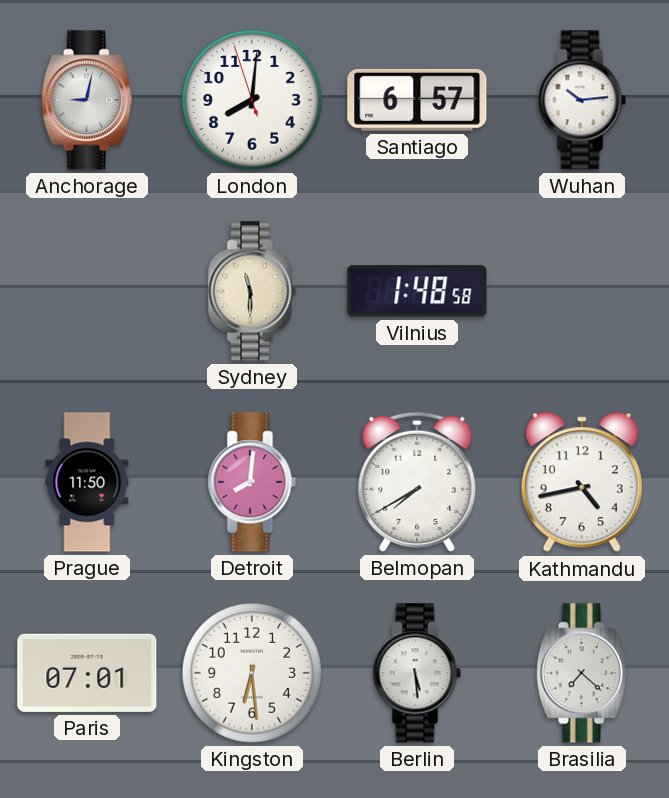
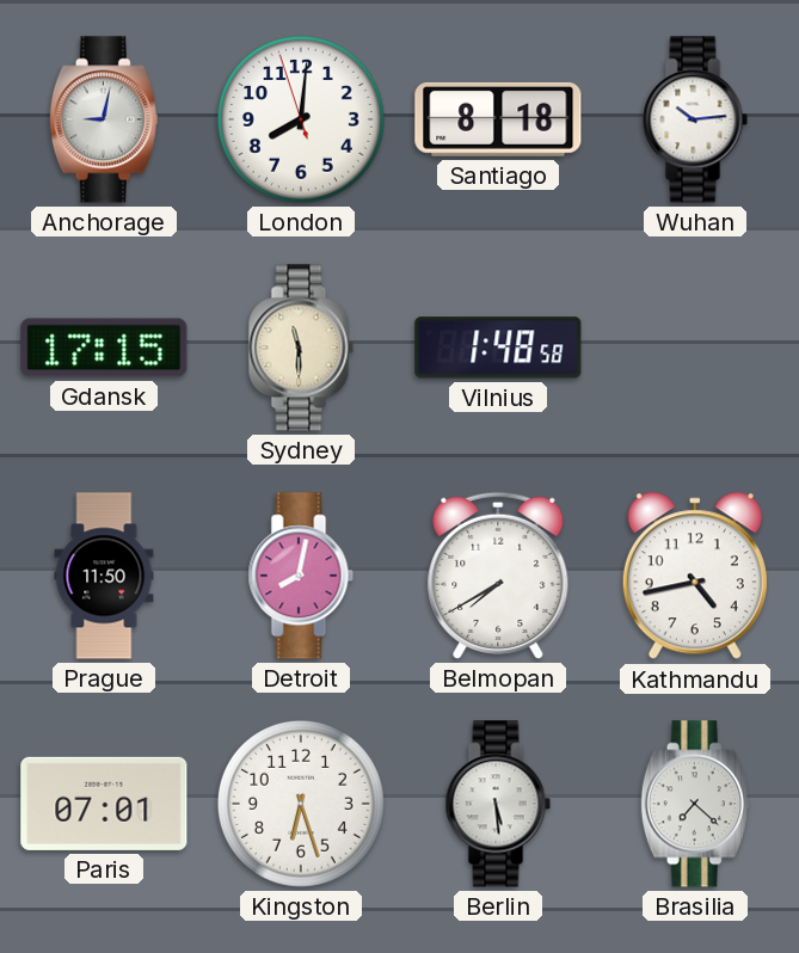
Santiago: 6:57 -> 8:18 (498, 119)
Gdansk: none -> 17:15 (104, 348)
Detroit: 8:01 -> 8:02 (301, 576)
Kingston: 6:29 -> 6:27 (301, 804)
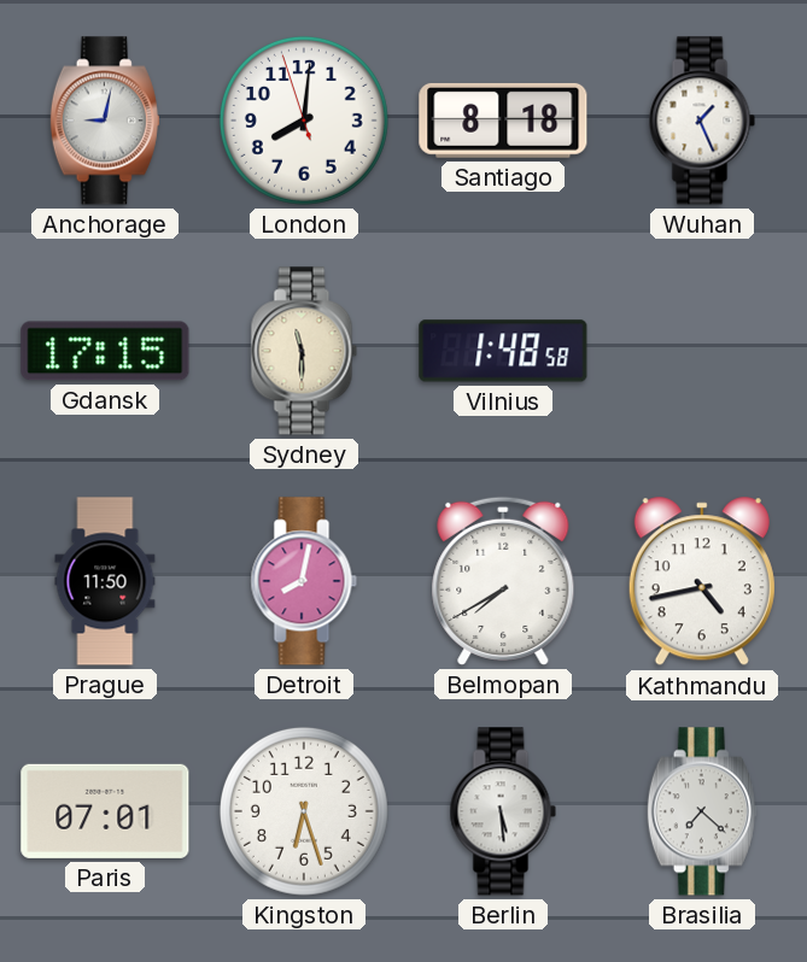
Wuhan: 10:14 -> 1:26 (702, 121)
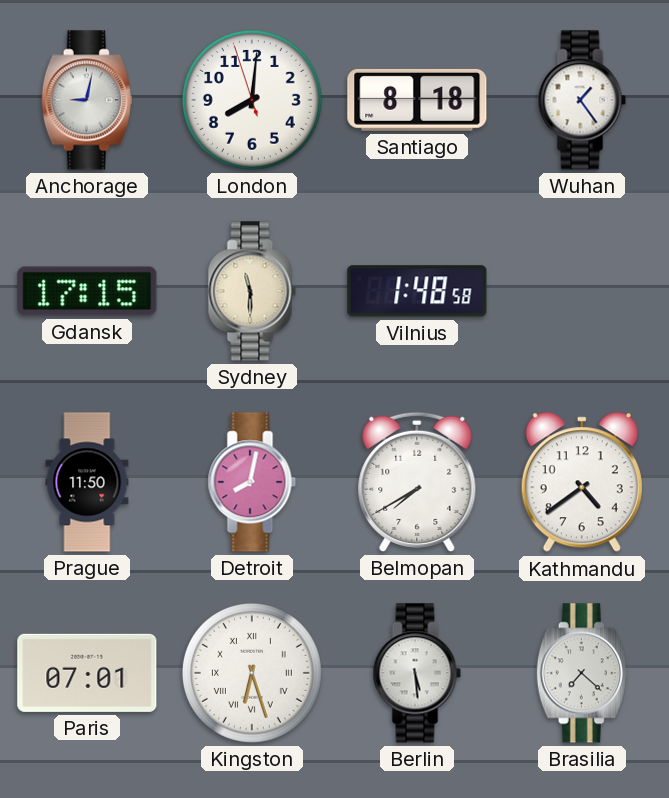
Wuhan: 1:26 -> 1:24 (582, 100)
Kathmandu: 4:43 -> 4:39 (582, 483)
Kingston numerals: Arabic -> Roman (252, 673)
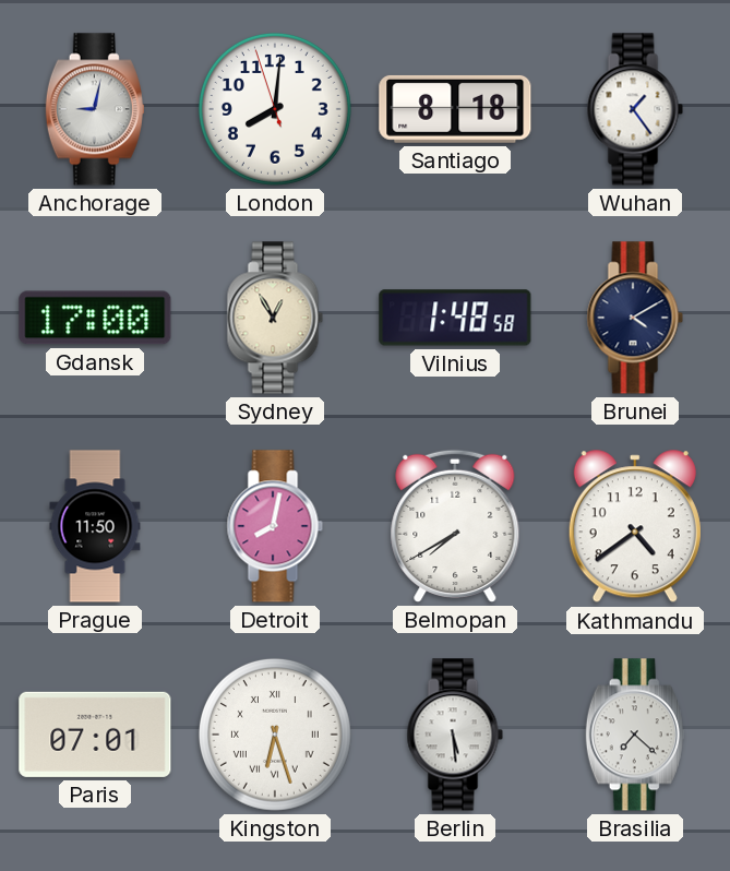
Gdansk: 17:15 -> 17:00 (95, 318)
Sydney: 11:30 -> 12:55 (275, 318)
Brunei: none -> 4:10 (635, 318)
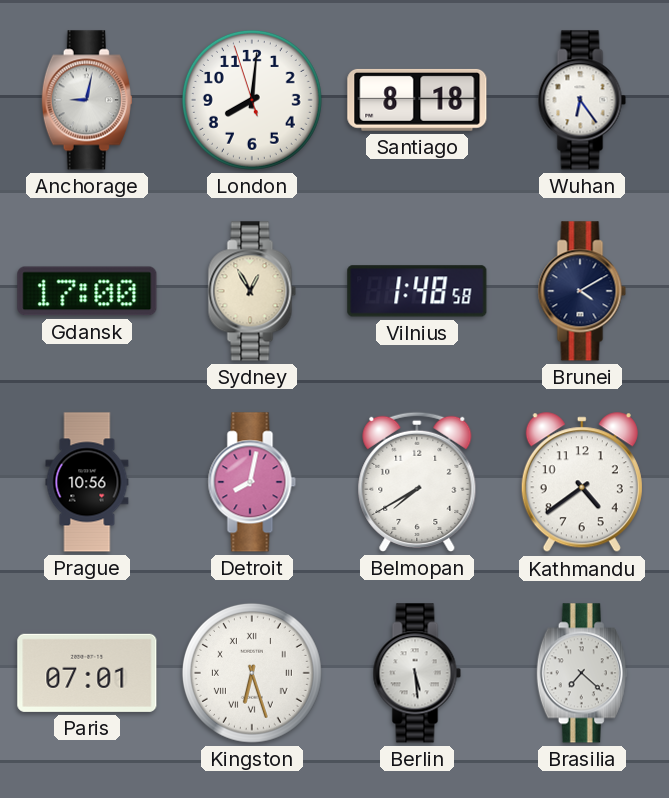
Wuhan: 1:24 -> 6:24 (582, 100)
Prague: 11:50 -> 10:56 (87, 482)
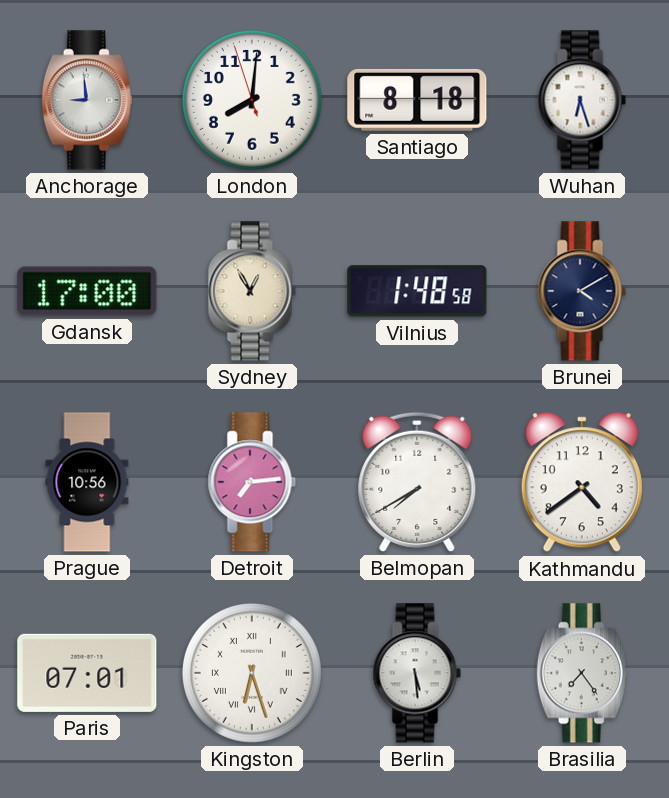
Anchorage: 9:02 -> 8:59 (87, 100)
Wuhan: 6:24 -> 6:27 (582, 100)
Detroit: 8:02 -> 7:14 (252, 482)
Brasilia: 7:22 -> 7:24 (582, 673)
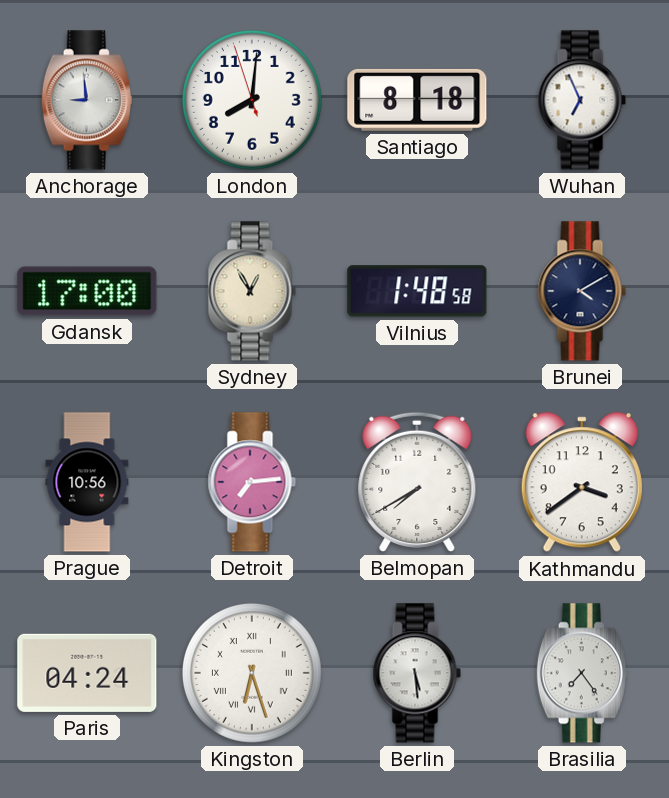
Wuhan: 6:27 -> 6:56 (582, 100)
Kathmandu: 4:39 -> 3:39 (582, 483)
Paris: 07:01 -> 04:24 (87, 673)
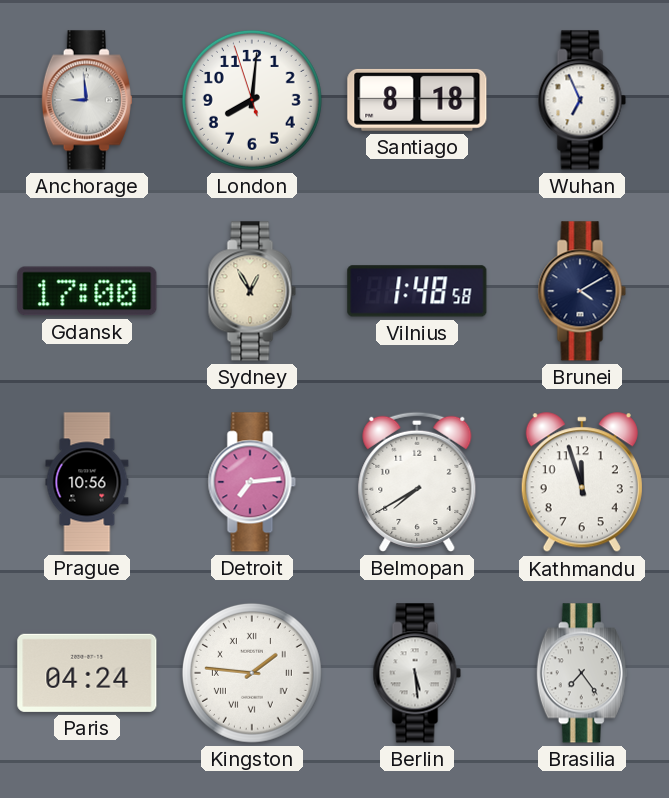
Kathmandu: 3:39 -> 11:57 (582, 483)
Kingston: 6:27 -> 1:46 (252, 673)
